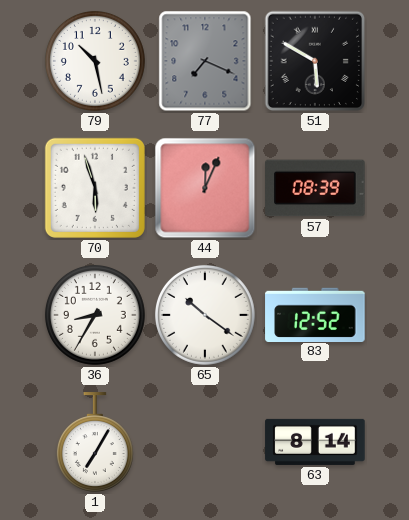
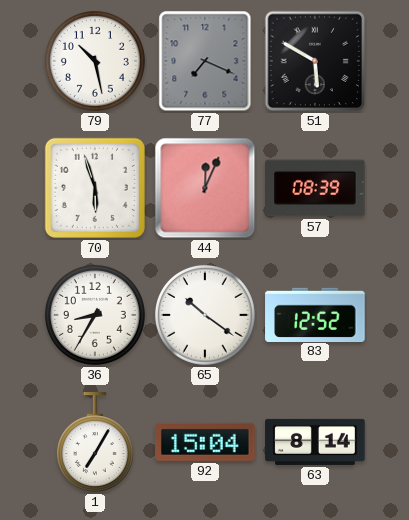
92: none -> 15:04 (205, 442)
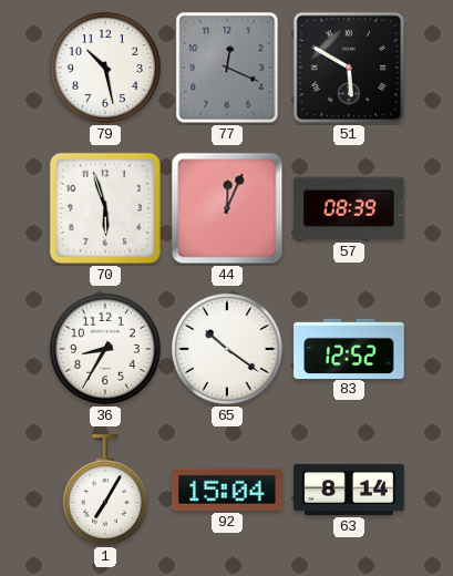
77: 7:19 -> 12:19 (227, 68)
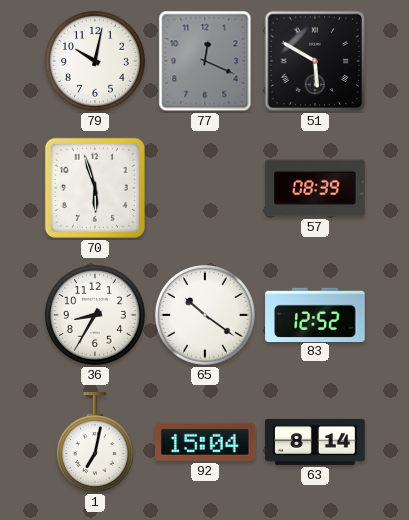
79: 10:28 -> 10:02 (95, 61)
44: 12:04 -> none (227, 208)
1: 7:05 -> 7:02 (95, 442)
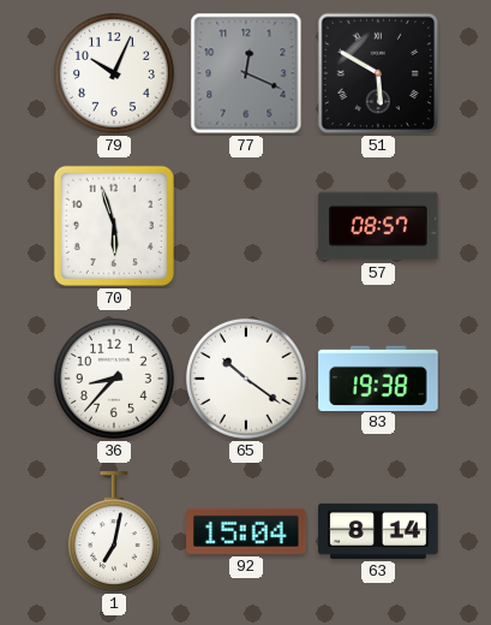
79: 10:02 -> 10:04 (114, 73)
57: 08:39 -> 08:57 (378, 226)
36: 8:35 -> 8:37 (114, 379)
83: 12:52 -> 19:38 (378, 377)
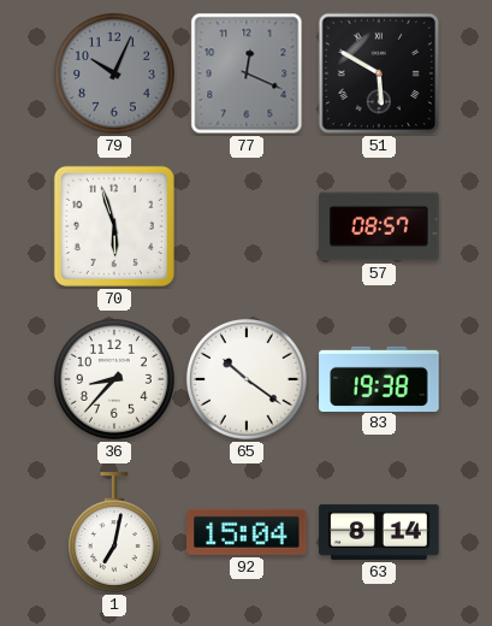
79 dial: white -> grey (114, 73)
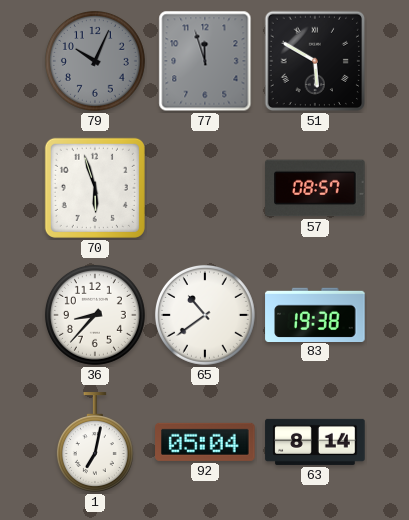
77: 12:19 -> 11:57 (205, 61)
65: 10:21 -> 10:39 (205, 315)
92: 15:04 -> 05:04 (205, 442)
